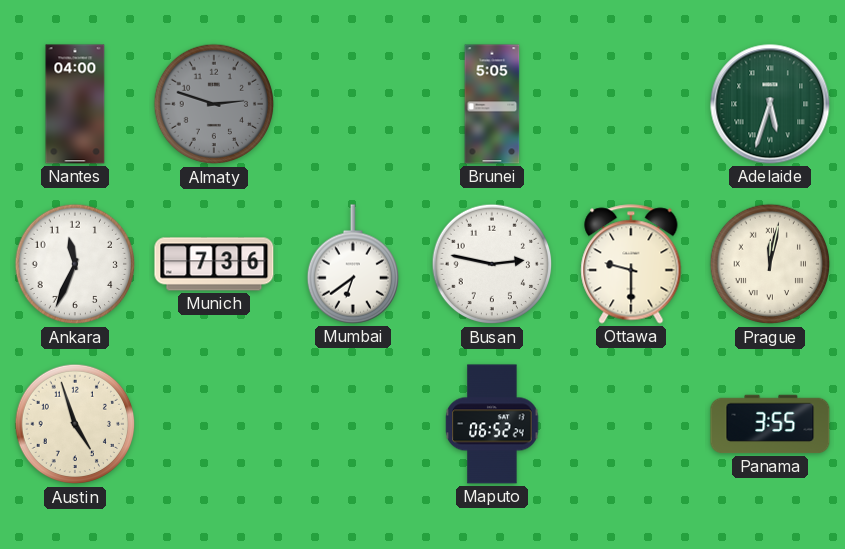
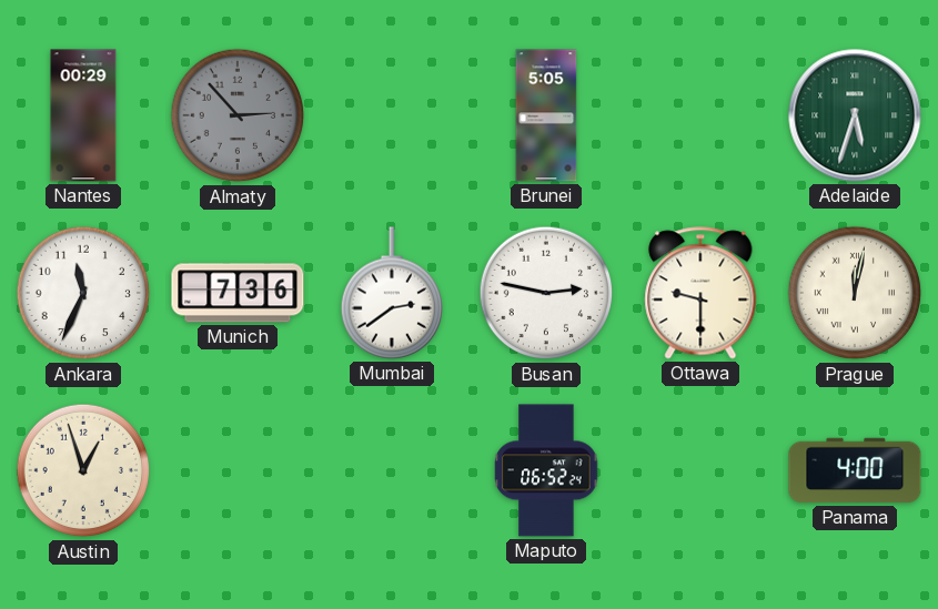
Nantes: 04:00 -> 00:29 (83, 115)
Almaty: 2:48 -> 2:53 (238, 115)
Mumbai: 6:39 -> 2:39 (391, 293)
Austin: 4:57 -> 12:57 (83, 470)
Panama: 3:55 -> 4:00 (855, 470)
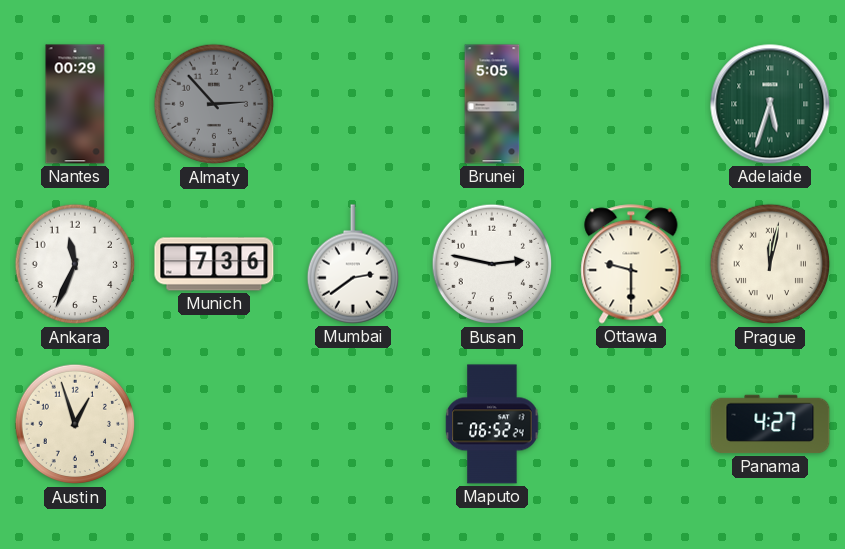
Panama: 4:00 -> 4:27 (770, 424)
